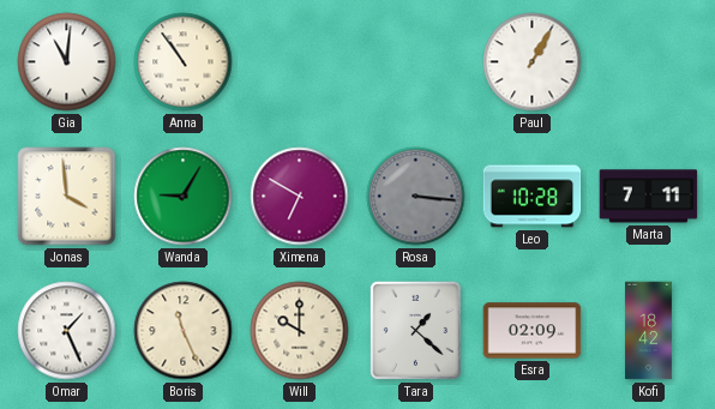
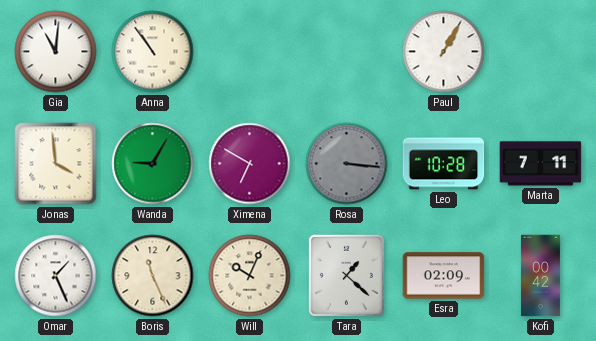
Will: 10:00 -> 10:04 (250, 276)
Kofi: 18:42 -> 00:42 (540, 276)
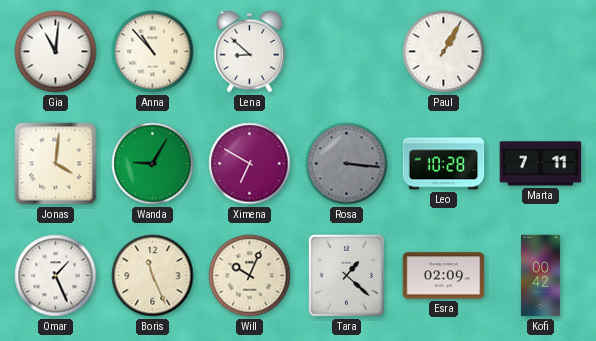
Anna: 10:54 -> 10:53 (153, 52)
Lena: none -> 8:52 (250, 51)
Jonas: 3:59 -> 4:01 (56, 164)
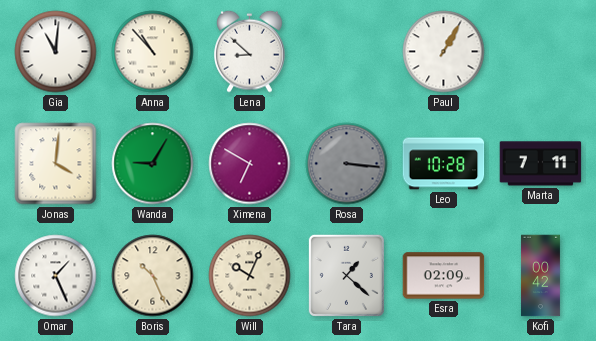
Boris: 11:26 -> 10:26 (153, 276)
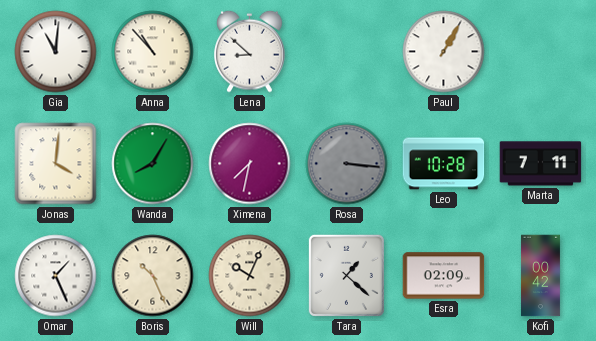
Wanda: 9:05 -> 8:05 (153, 164)
Ximena: 6:50 -> 7:32 (250, 164)
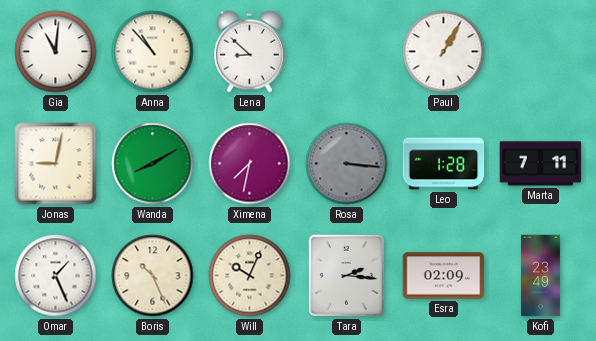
Jonas: 4:01 -> 9:02 (56, 164)
Wanda: 8:05 -> 8:10 (153, 164)
Leo: 10:28 -> 1:28 (444, 164)
Tara: 1:22 -> 2:16 (346, 275)
Kofi: 00:42 -> 23:49 (540, 276)
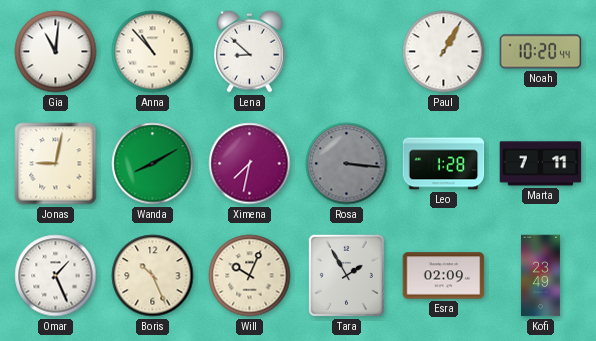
Noah: none -> 10:20 (541, 52)
Tara: 2:16 -> 1:55 (346, 275)
